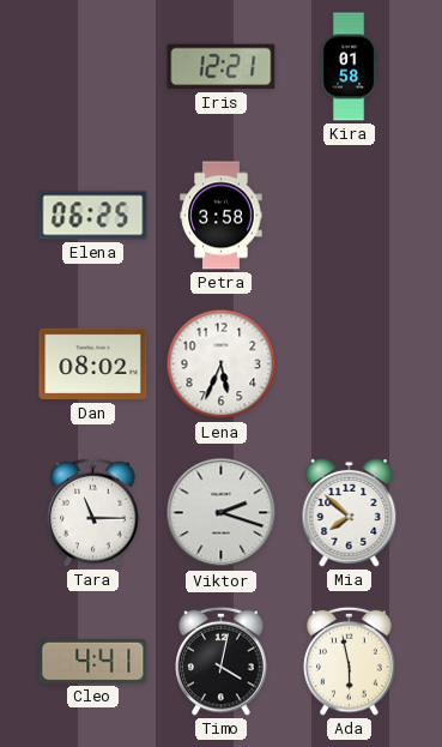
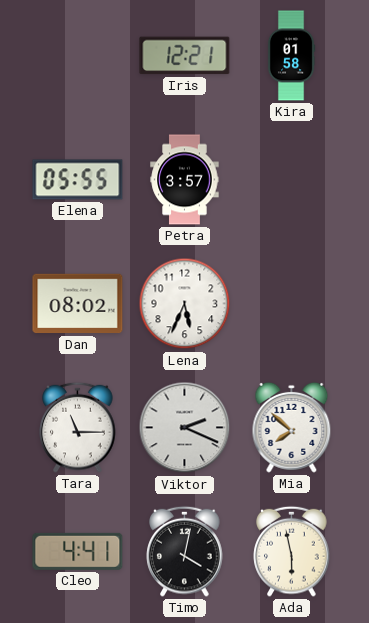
Elena: 06:25 -> 05:55 (78, 180)
Petra: 3:58 -> 3:57 (185, 180)
Viktor: 2:18 -> 2:19 (185, 428)
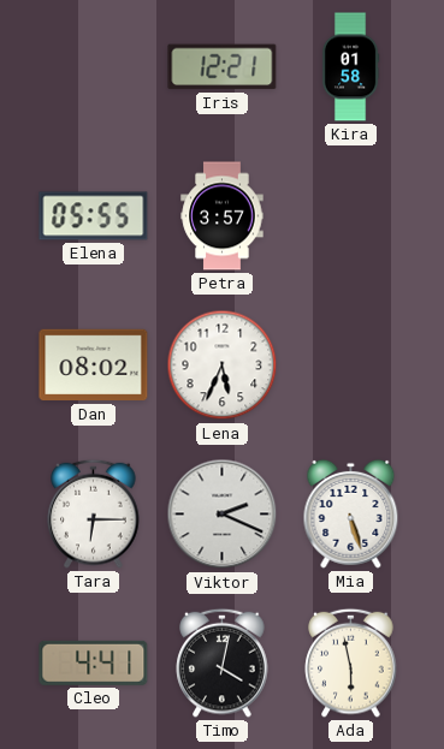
Tara: 11:15 -> 6:15 (94, 513)
Mia: 7:52 -> 5:27 (351, 513)
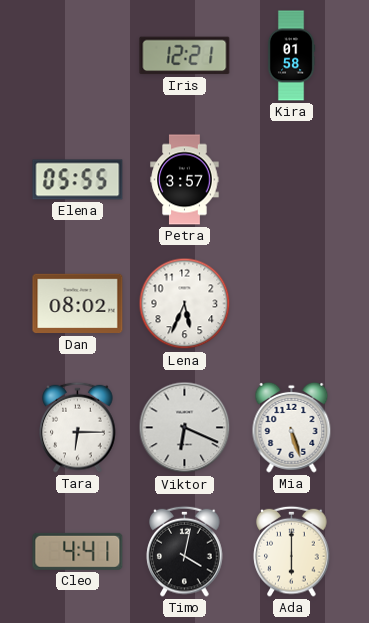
Viktor: 2:19 -> 6:19 (185, 428)
Ada: 5:58 -> 6:00 (292, 551)
